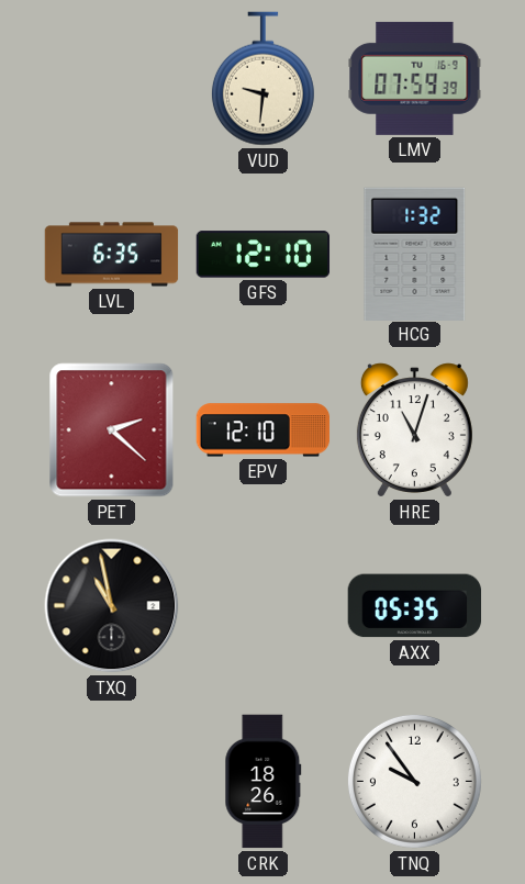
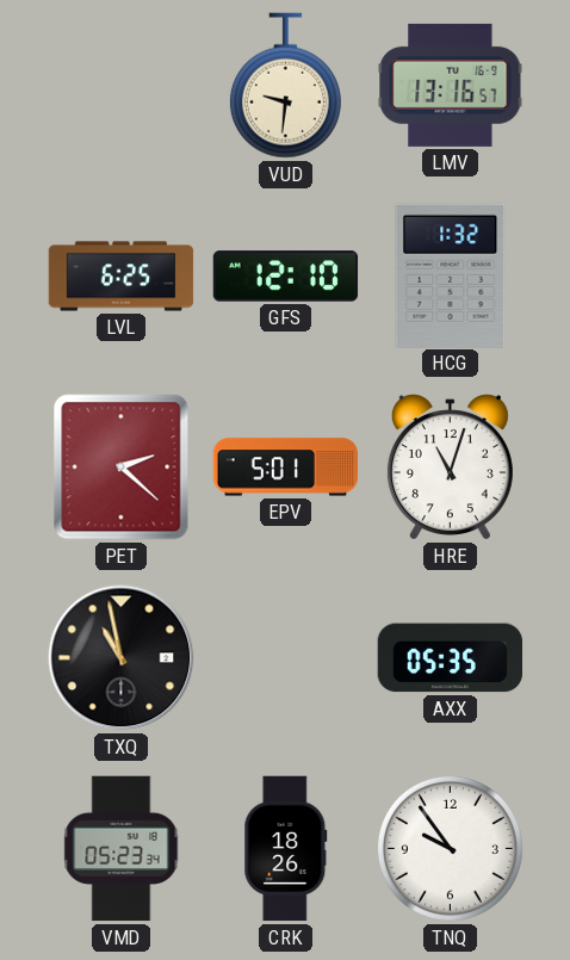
LMV: 07:59 -> 13:16 (451, 85)
LVL: 6:35 -> 6:25 (122, 277)
EPV: 12:10 -> 5:01 (286, 467)
VMD: none -> 05:23 (122, 849)
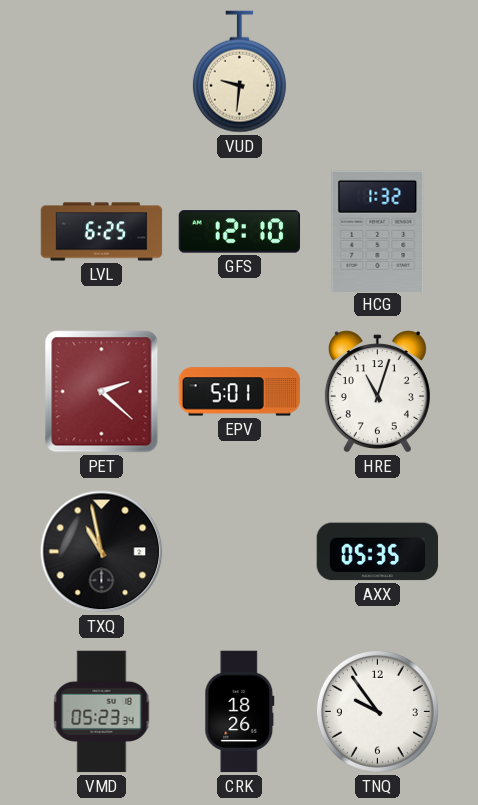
LMV: 13:16 -> none (451, 85)
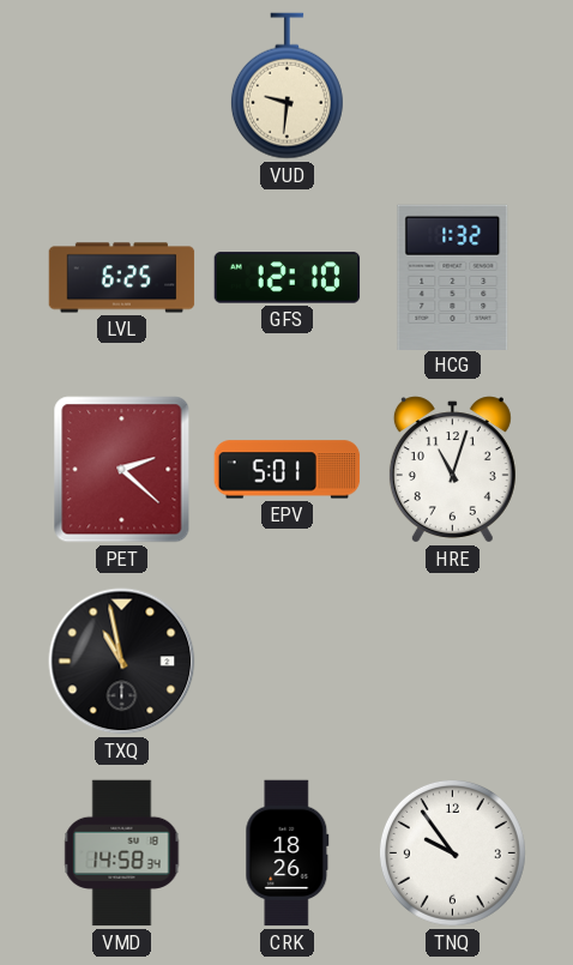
AXX: 05:35 -> none (378, 552)
VMD: 05:23 -> 14:58 (122, 854)
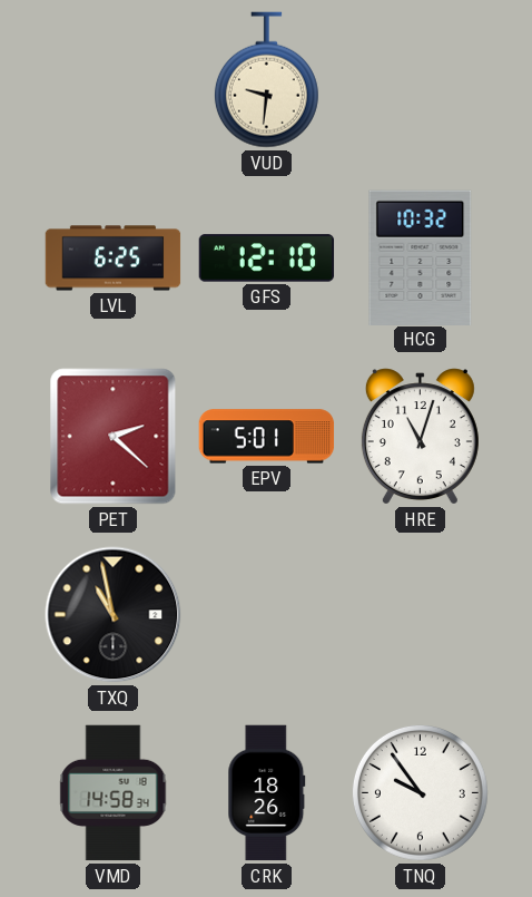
HCG: 1:32 -> 10:32 (421, 257)
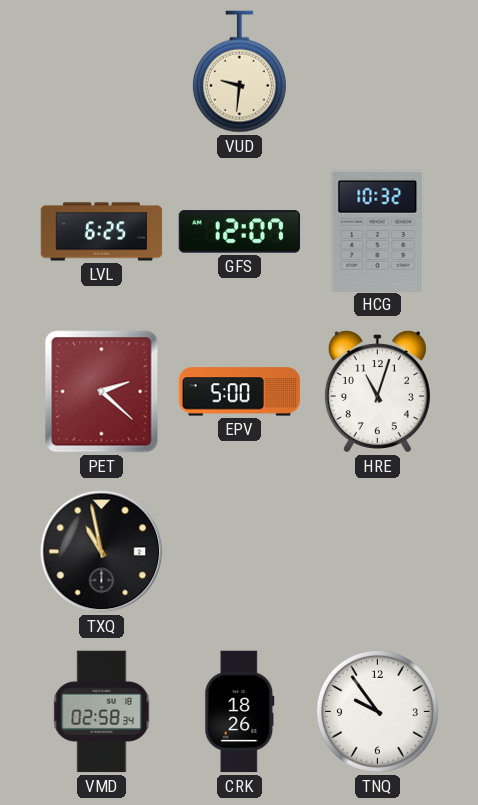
GFS: 12:10 -> 12:07 (240, 232)
EPV: 5:01 -> 5:00 (240, 392)
VMD: 14:58 -> 02:58 (102, 712)
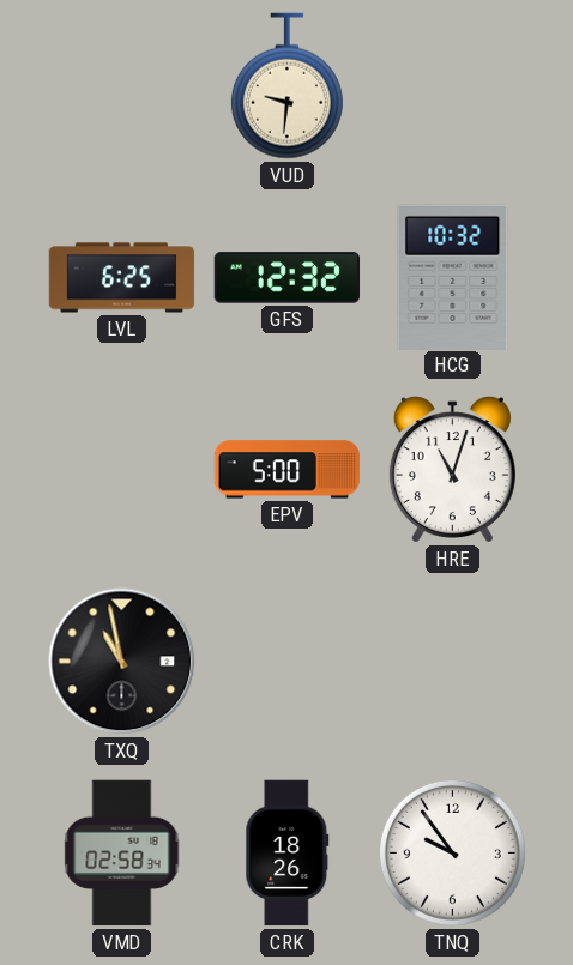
GFS: 12:07 -> 12:32 (288, 278)
PET: 2:22 -> none (102, 392)
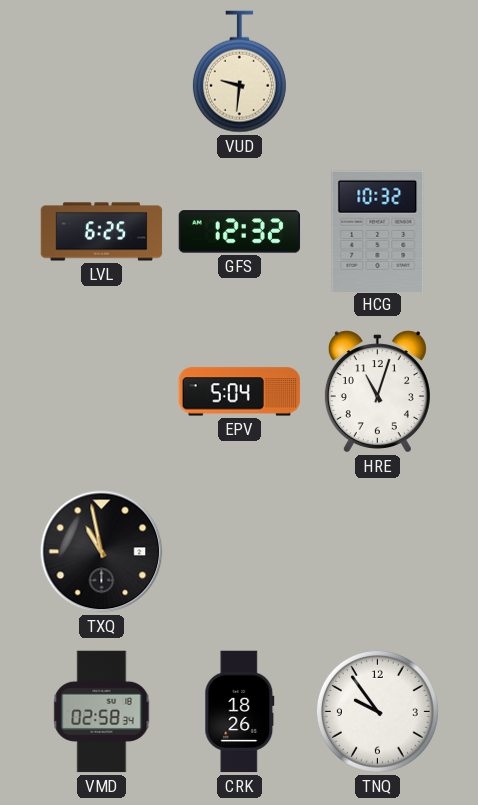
EPV: 5:00 -> 5:04 (240, 392)
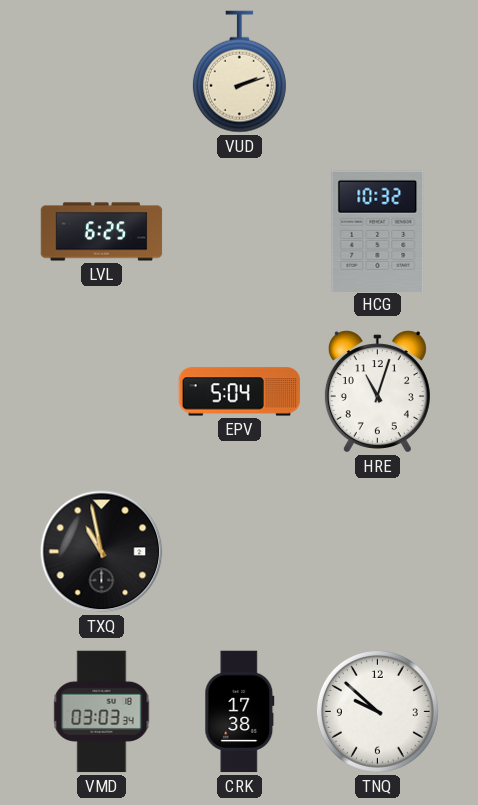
VUD: 9:31 -> 2:12 (239, 72)
GFS: 12:32 -> none (240, 232)
VMD: 02:58 -> 03:03 (102, 712)
CRK: 18:26 -> 17:38 (240, 712)
TNQ: 9:54 -> 9:52 (377, 711)
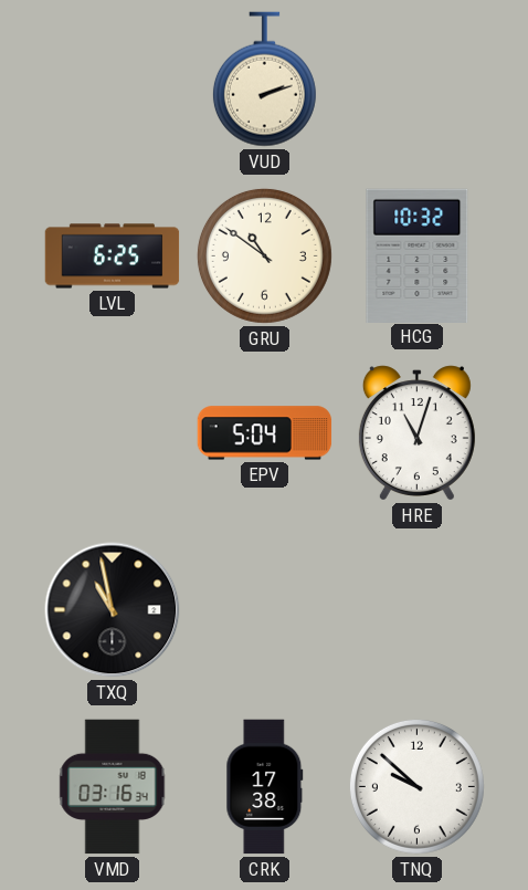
GRU: none -> 10:51 (264, 255)
VMD: 03:03 -> 03:16 (113, 787)
